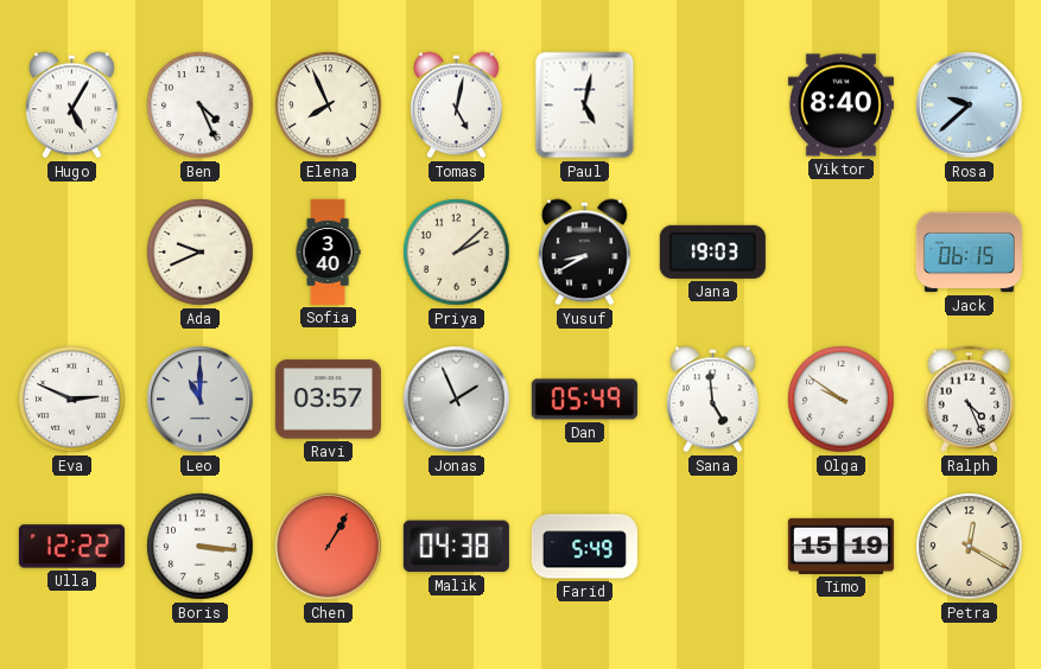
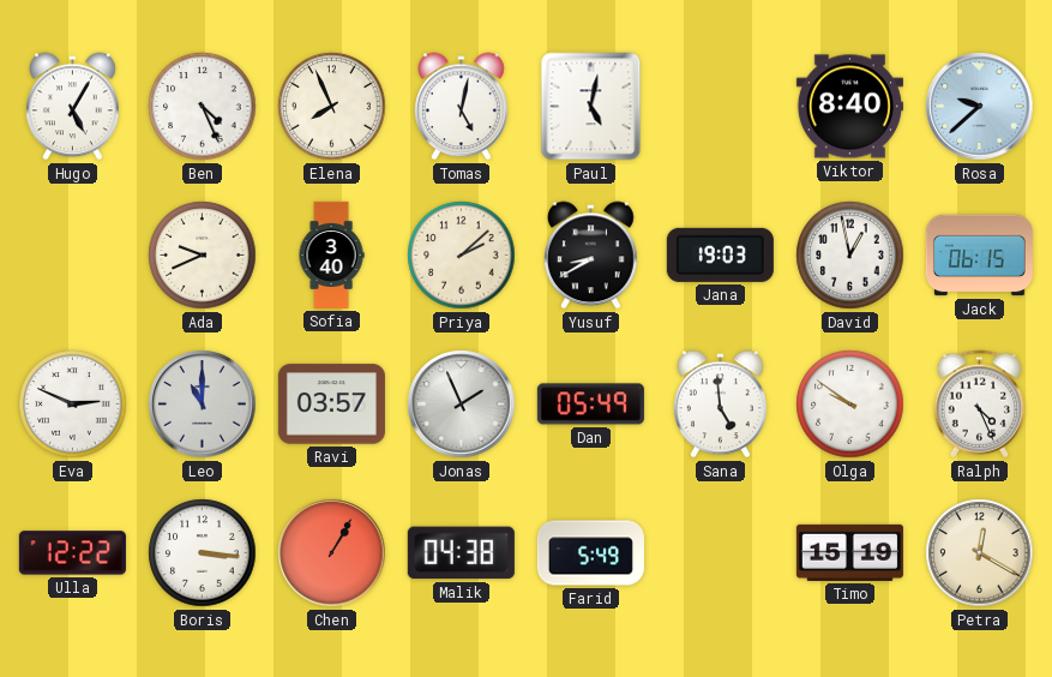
David: none -> 12:58 (850, 256)
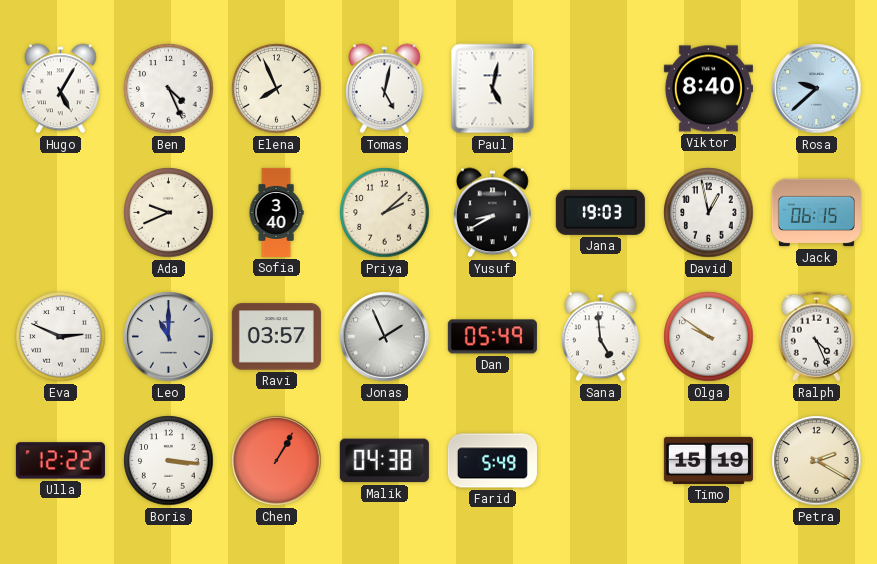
Petra: 12:20 -> 2:20 (817, 461)
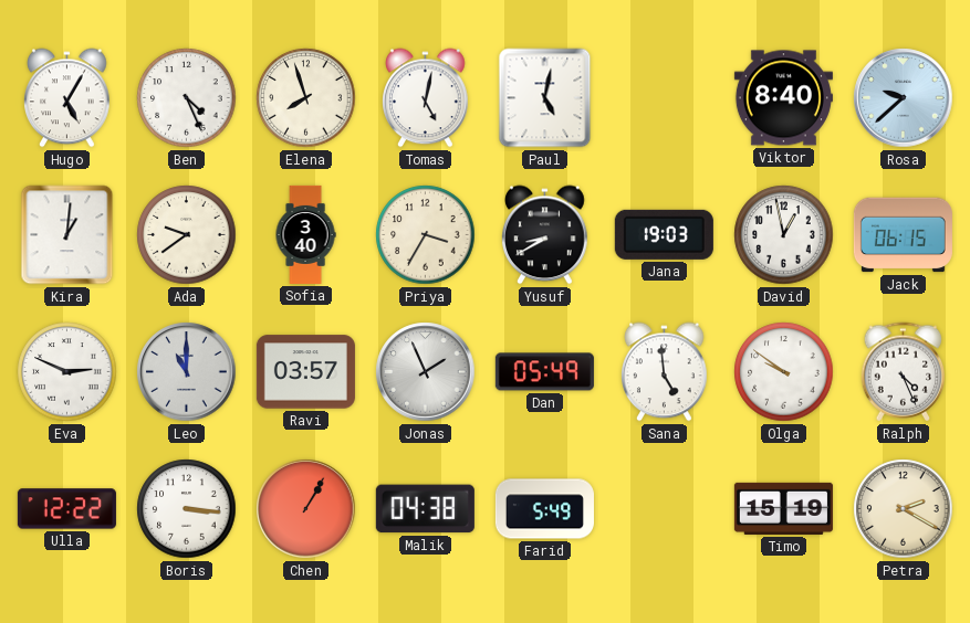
Elena: 7:56 -> 7:57 (306, 98)
Kira: none -> 1:01 (67, 235)
Ada: 9:41 -> 9:39 (187, 235)
Priya: 2:08 -> 3:35 (426, 235)
